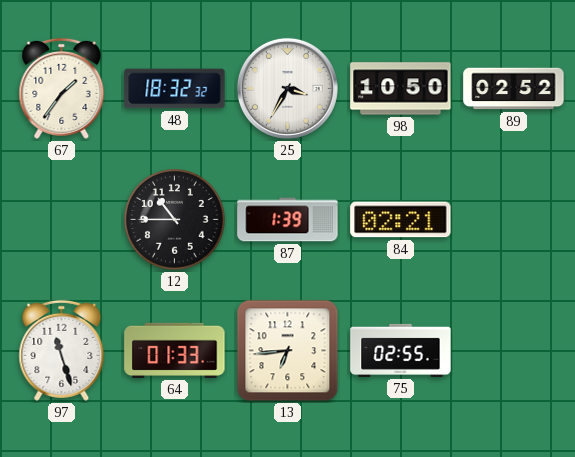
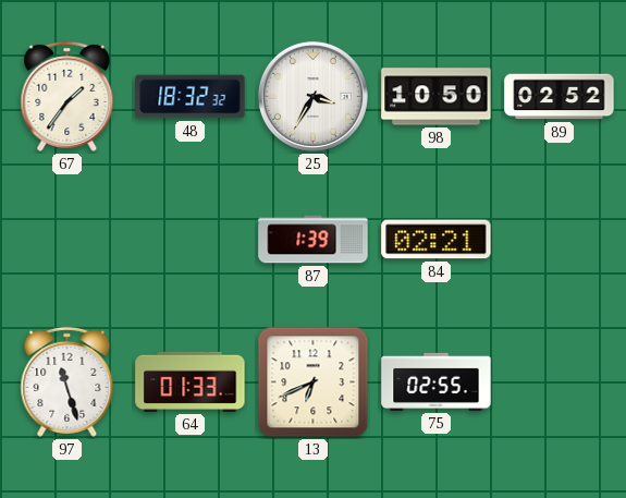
12: 10:45 -> none (175, 220)
13: 6:44 -> 6:41 (314, 382)
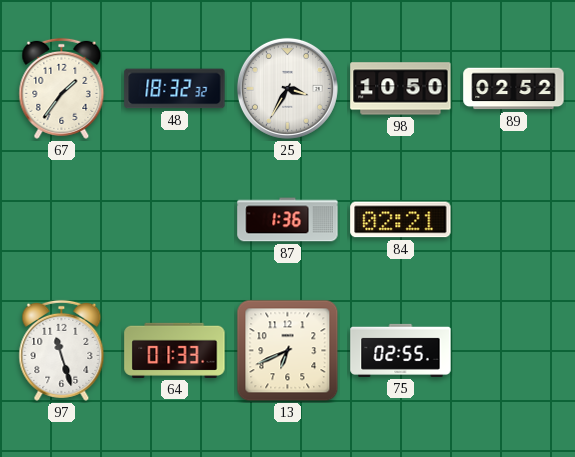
87: 1:39 -> 1:36 (288, 220)
